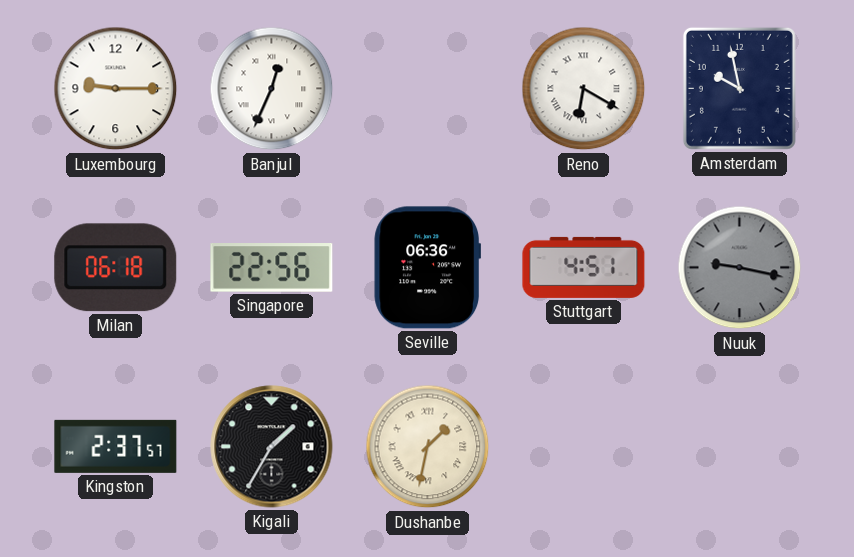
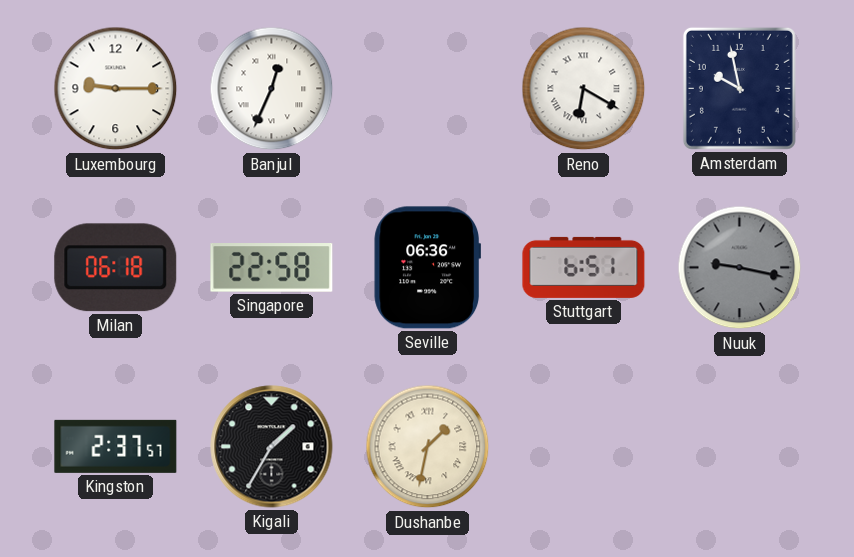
Singapore: 22:56 -> 22:58 (272, 268)
Stuttgart: 4:51 -> 6:51 (584, 267)
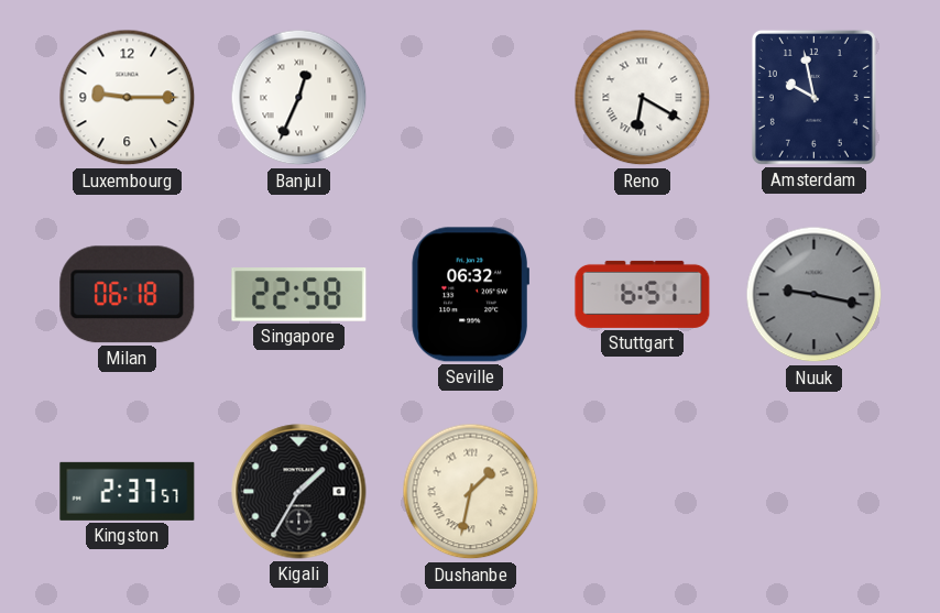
Seville: 06:36 -> 06:32 (470, 295)
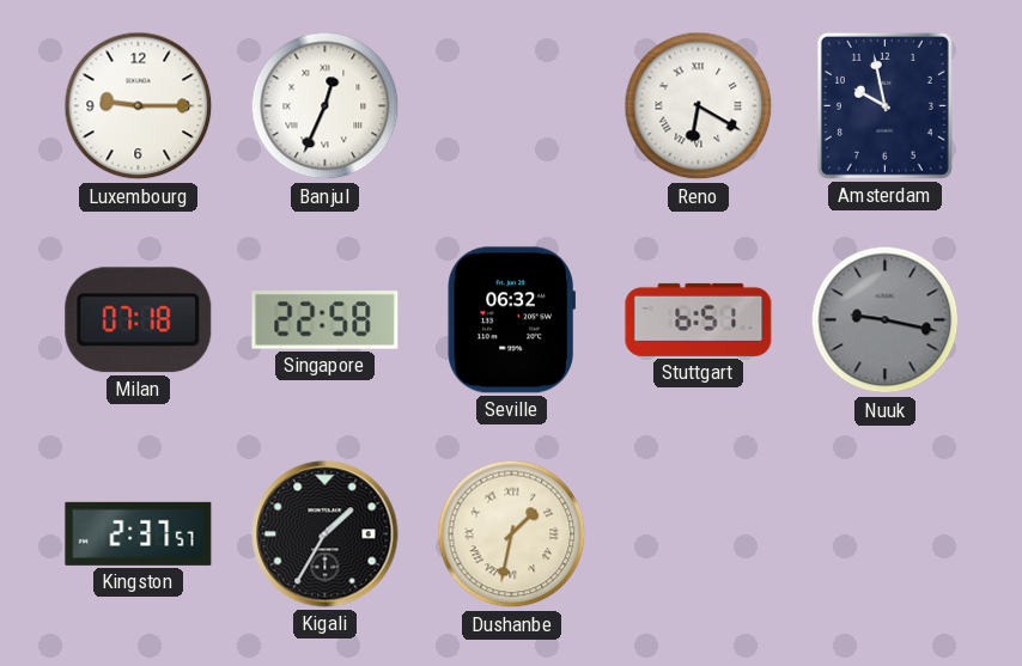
Milan: 06:18 -> 07:18 (139, 320)
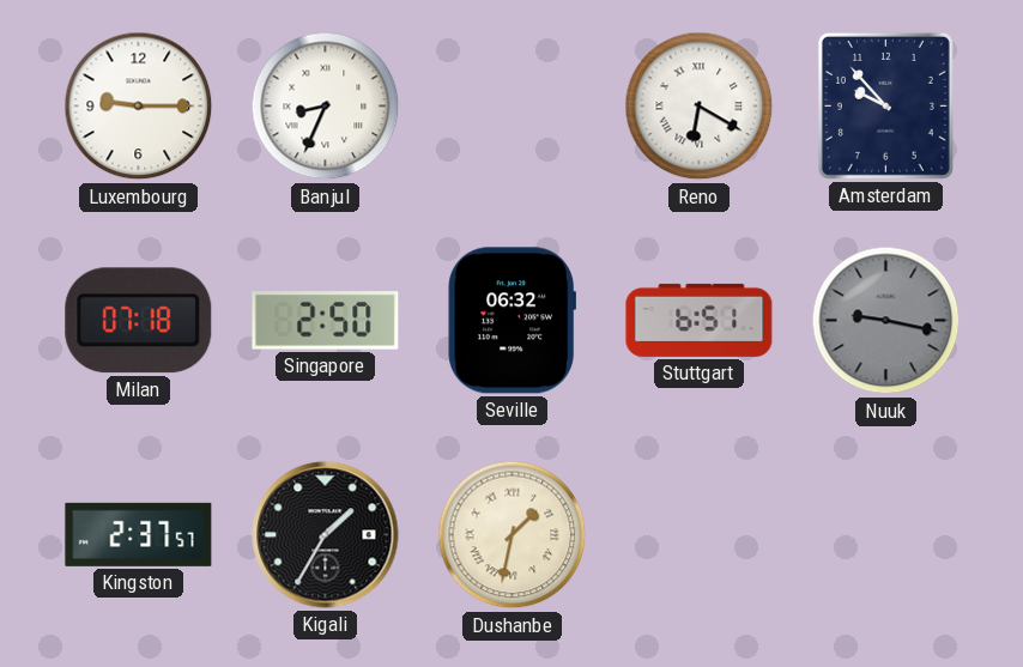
Banjul: 12:34 -> 8:34 (326, 107)
Amsterdam: 9:58 -> 9:53 (885, 105)
Singapore: 22:58 -> 2:50 (326, 321)
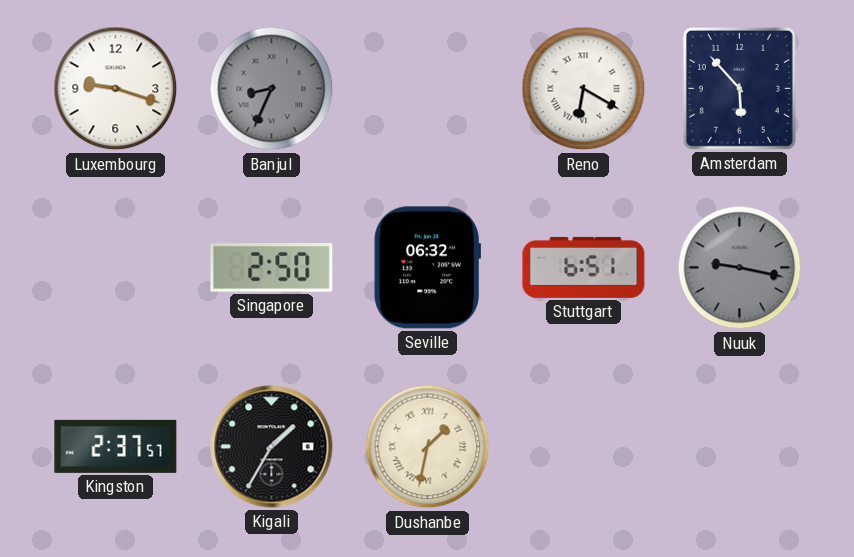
Luxembourg: 9:15 -> 9:18 (116, 89)
Banjul dial: white -> grey (272, 89)
Amsterdam: 9:53 -> 5:53 (739, 88)
Milan: 07:18 -> none (139, 321)
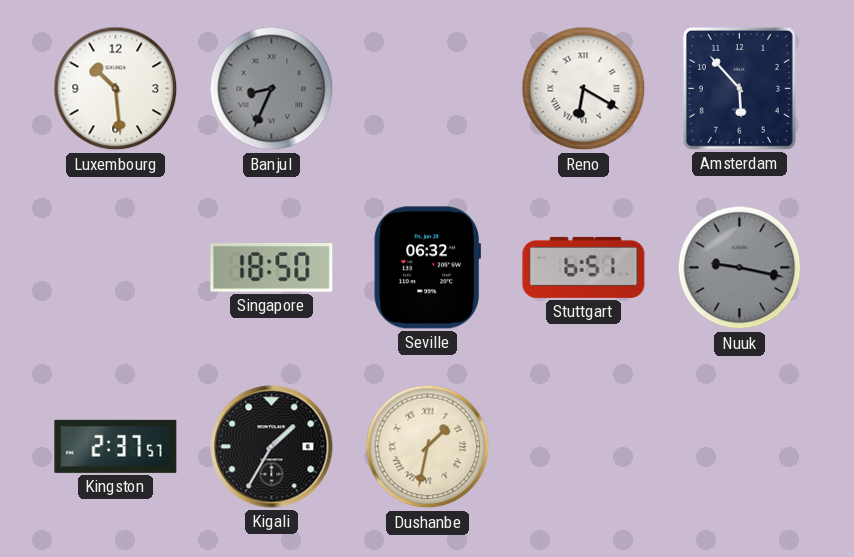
Luxembourg: 9:18 -> 10:29 (116, 89)
Singapore: 2:50 -> 18:50 (272, 268)
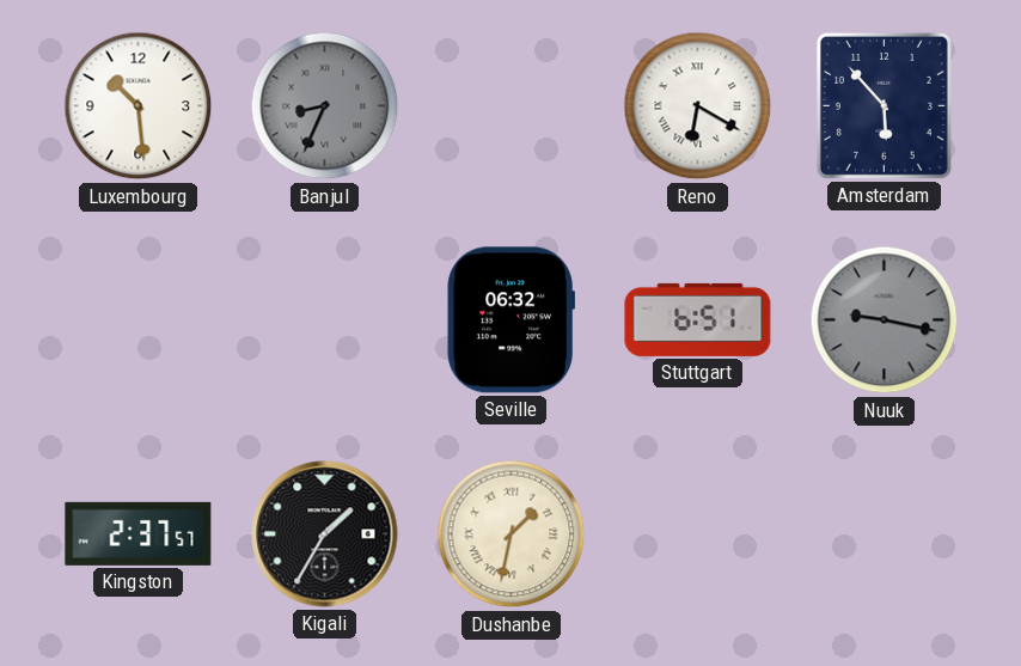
Singapore: 18:50 -> none (272, 268)
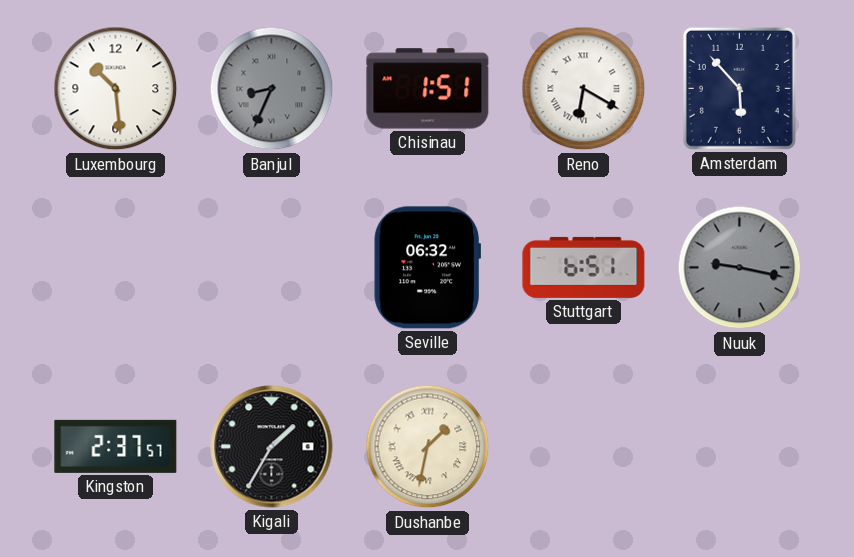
Chisinau: none -> 1:51 (428, 89)
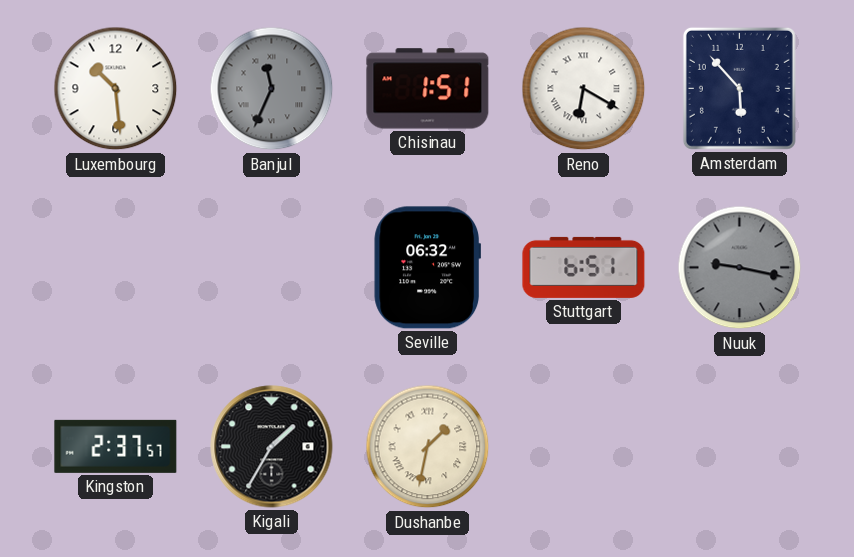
Banjul: 8:34 -> 11:34 (272, 89)
